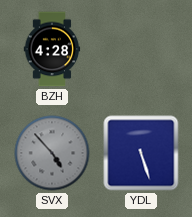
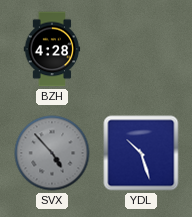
YDL: 5:27 -> 10:27 (141, 153)
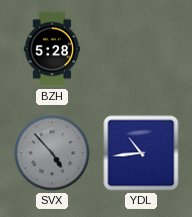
BZH: 4:28 -> 5:28 (52, 49)
YDL: 10:27 -> 10:44 (141, 153)
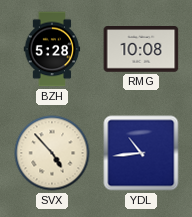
RMG: none -> 10:08 (141, 49)
SVX dial: grey -> cream (52, 153)
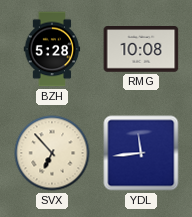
SVX: 4:53 -> 6:53 (52, 153)
YDL: 10:44 -> 11:44 (141, 153)
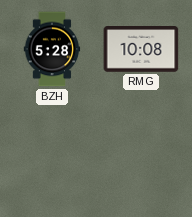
SVX: 6:53 -> none (52, 153)
YDL: 11:44 -> none (141, 153)
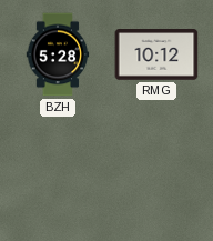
RMG: 10:08 -> 10:12 (156, 54)
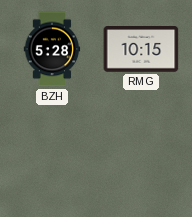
RMG: 10:12 -> 10:15 (141, 49)
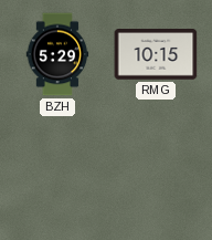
BZH: 5:28 -> 5:29 (57, 54)
